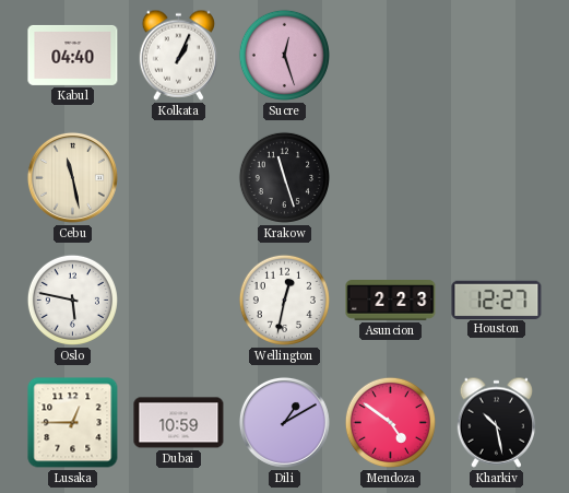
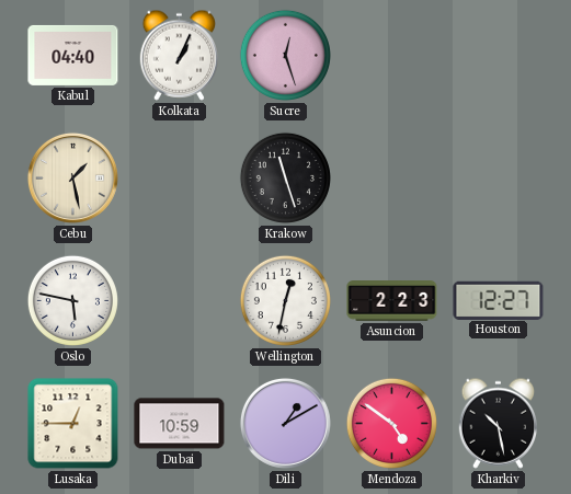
Cebu: 11:28 -> 1:28 (72, 177)
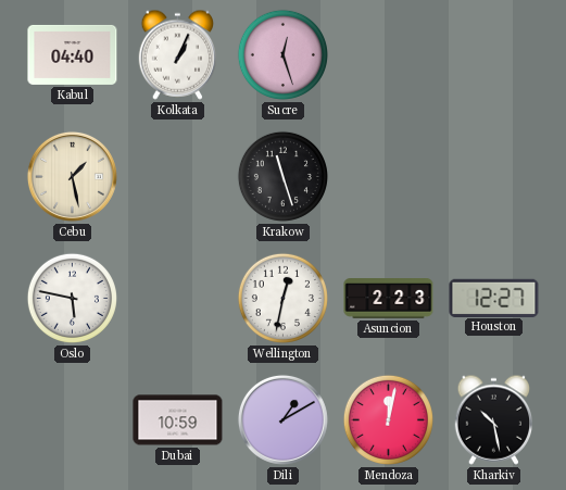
Lusaka: 12:45 -> none (73, 424)
Mendoza: 4:51 -> 12:02 (388, 419)
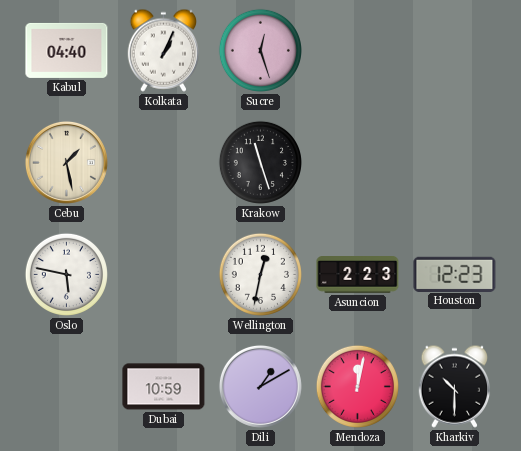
Houston: 12:27 -> 12:23 (455, 274)
Kharkiv: 10:28 -> 10:30 (455, 386)
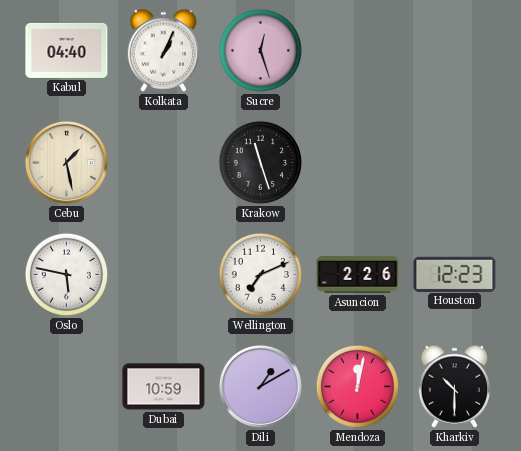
Wellington: 12:32 -> 7:11 (260, 274)
Asuncion: 2:23 -> 2:26 (358, 275)
